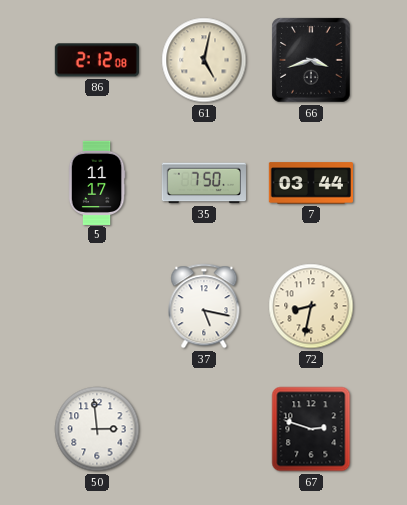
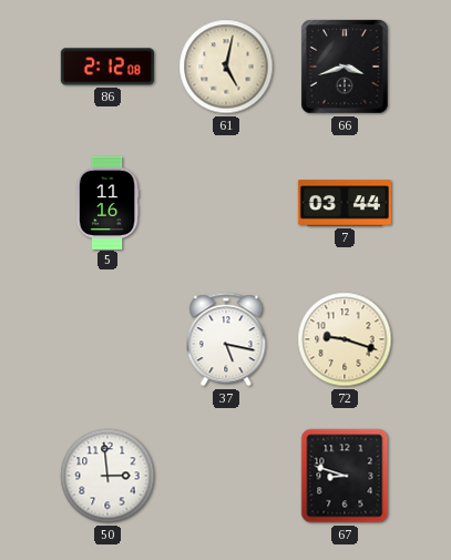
5: 11:17 -> 11:16 (107, 202)
35: 7:50 -> none (204, 183)
72: 8:32 -> 9:18 (345, 339)
67: 2:48 -> 8:48 (345, 476)
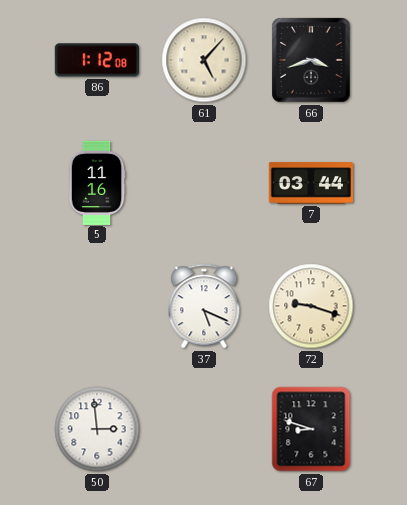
86: 2:12 -> 1:12 (97, 60)
61: 5:02 -> 5:07 (204, 60)
37: 5:17 -> 5:19 (204, 306)
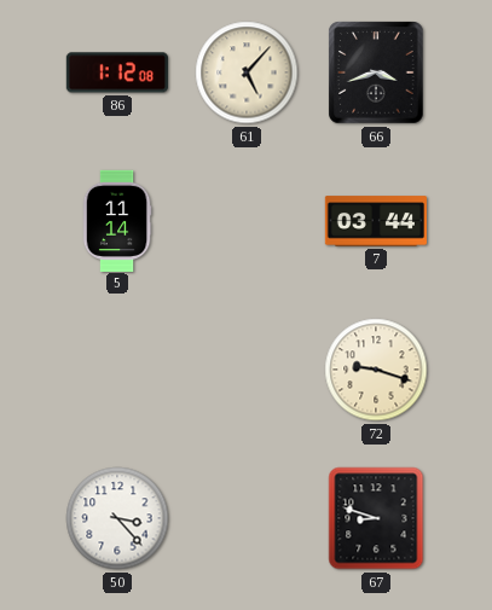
5: 11:16 -> 11:14 (117, 220)
37: 5:19 -> none (204, 306)
50: 2:59 -> 3:23 (117, 518)
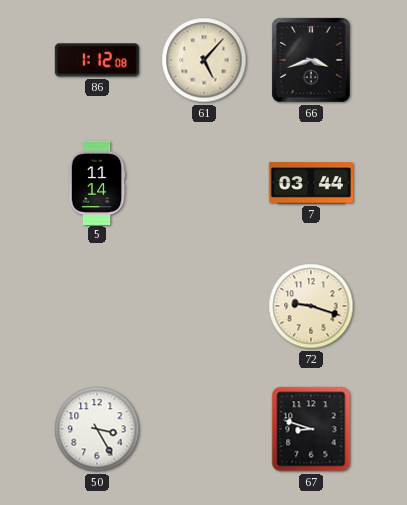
50: 3:23 -> 3:25 (97, 429)
